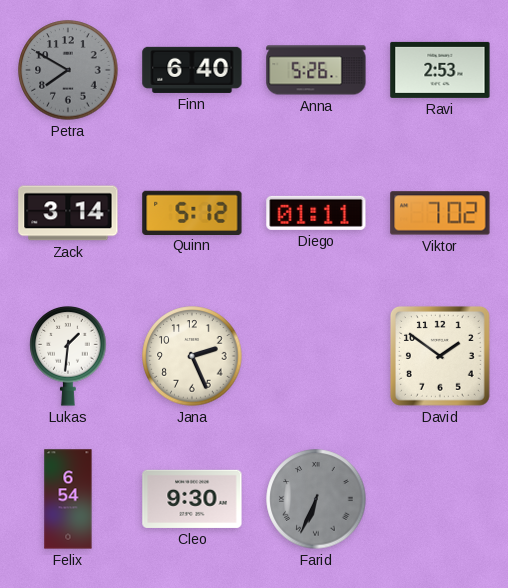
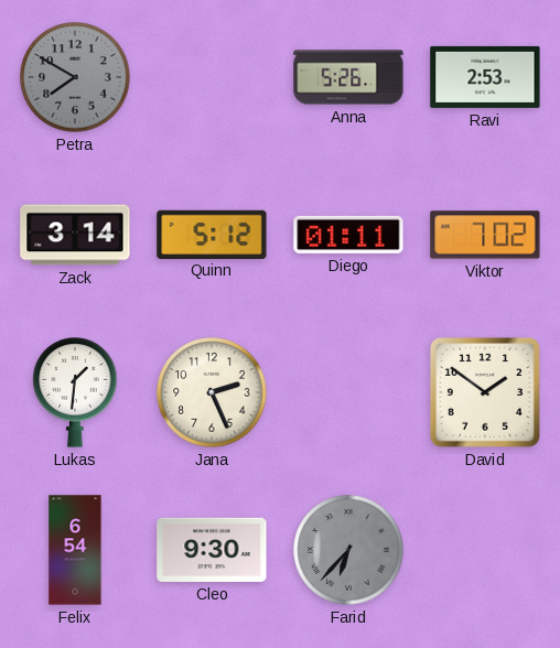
Finn: 6:40 -> none (192, 70)
Farid: 6:34 -> 6:37 (348, 550)
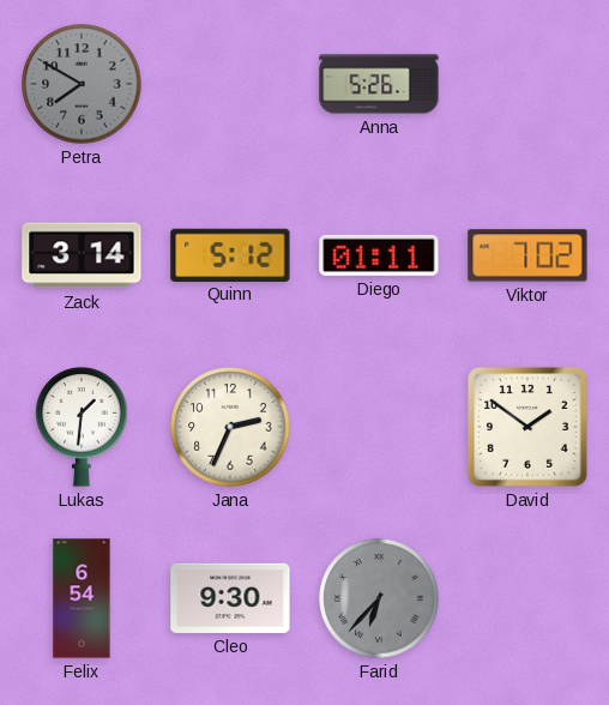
Ravi: 2:53 -> none (485, 77)
Jana: 2:26 -> 2:34 (230, 427)
